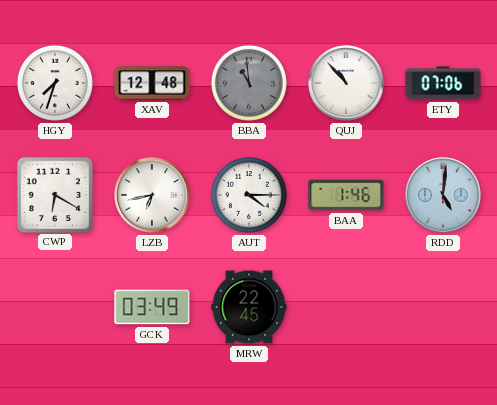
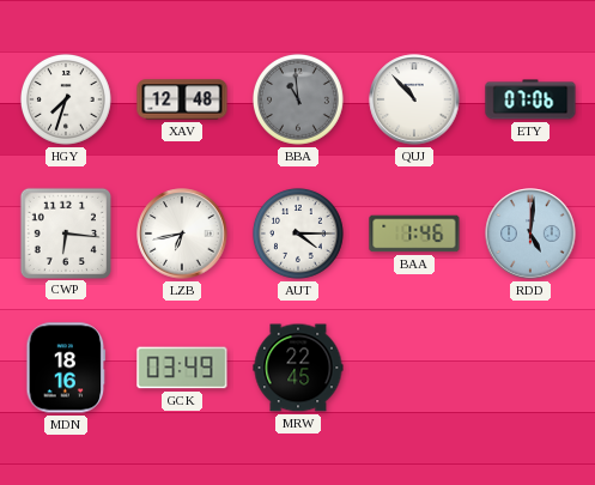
CWP: 6:20 -> 6:16 (65, 232)
MDN: none -> 18:16 (66, 368)
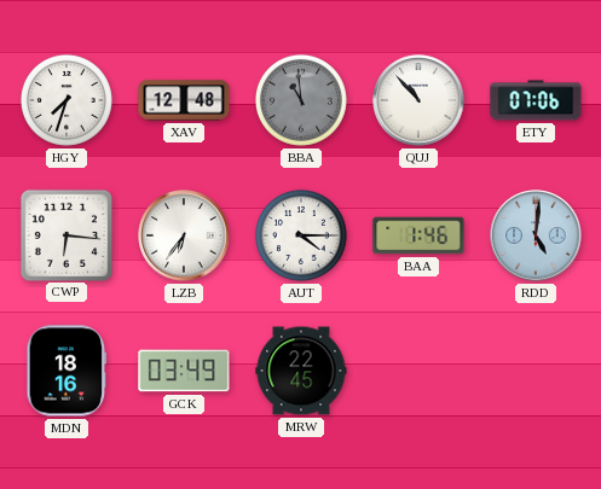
LZB: 6:43 -> 6:36 (184, 235)
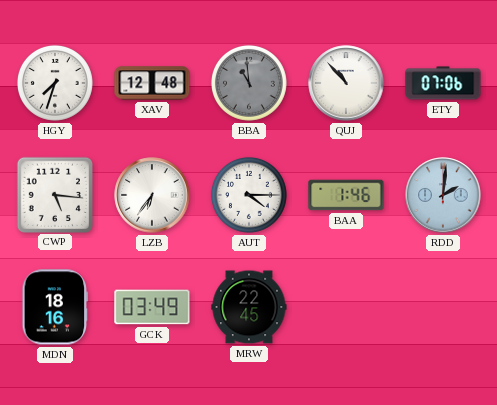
CWP: 6:16 -> 5:16 (54, 194)
RDD: 5:01 -> 2:01 (443, 195)
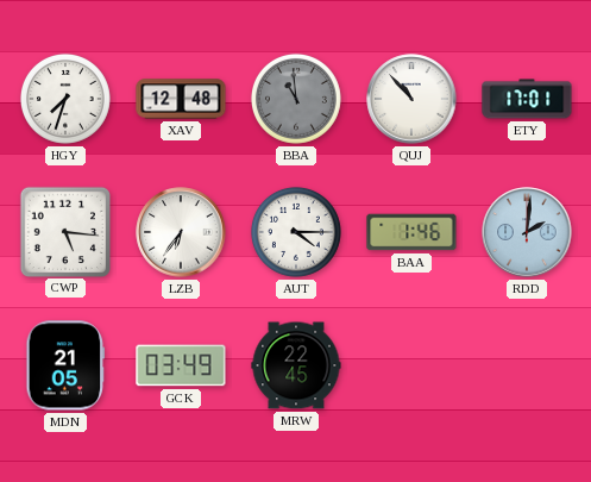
ETY: 07:06 -> 17:01 (527, 99)
MDN: 18:16 -> 21:05 (65, 365)
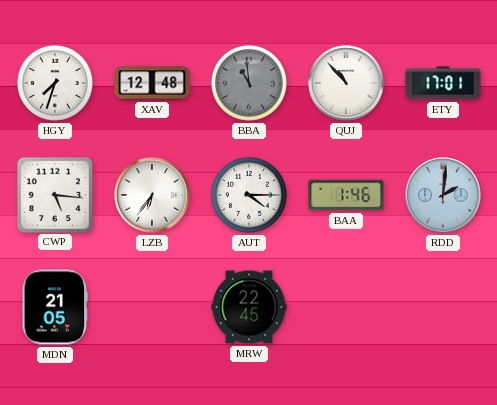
GCK: 03:49 -> none (181, 365)
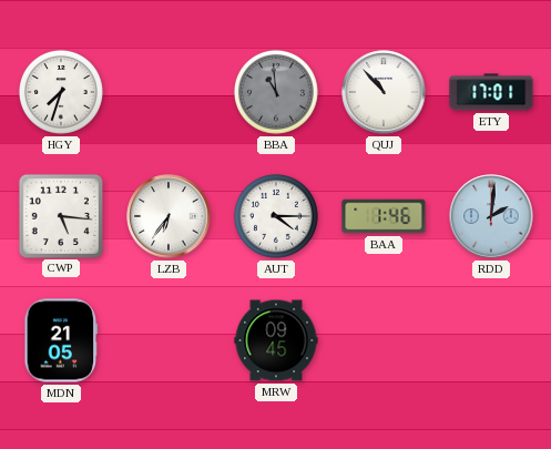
XAV: 12:48 -> none (152, 83)
MRW: 22:45 -> 09:45 (276, 340)
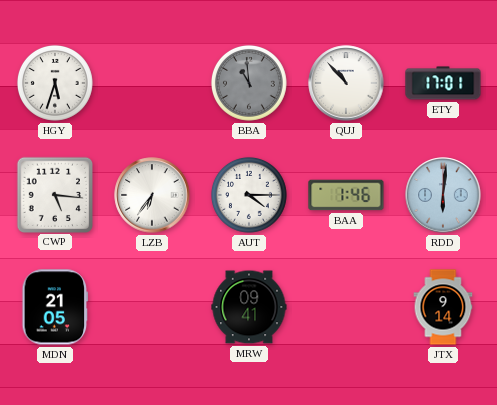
HGY: 7:33 -> 5:33 (55, 83)
RDD: 2:01 -> 6:01 (443, 195)
MRW: 09:45 -> 09:41 (249, 307)
JTX: none -> 9:14 (443, 307)
